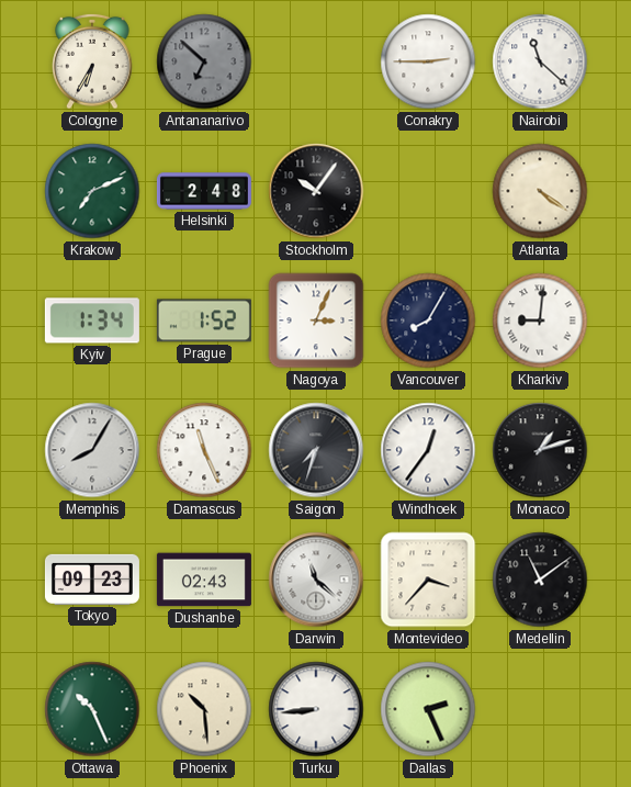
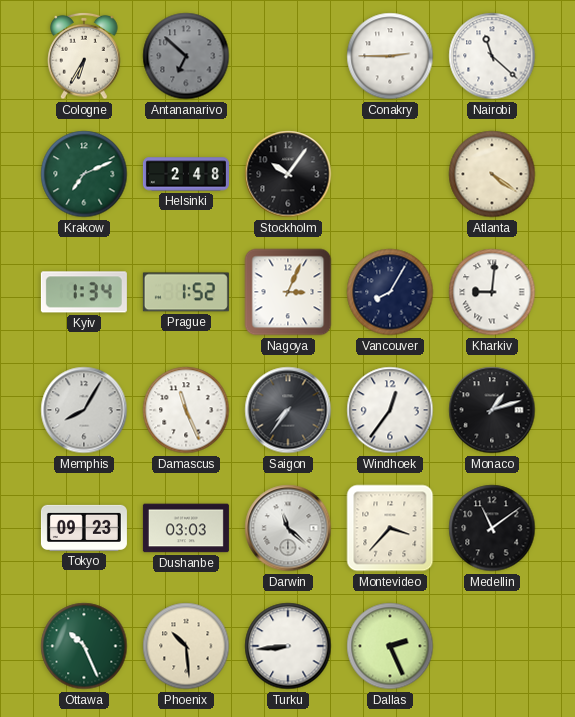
Saigon: 7:33 -> 7:36 (288, 410)
Dushanbe: 02:43 -> 03:03 (186, 528)
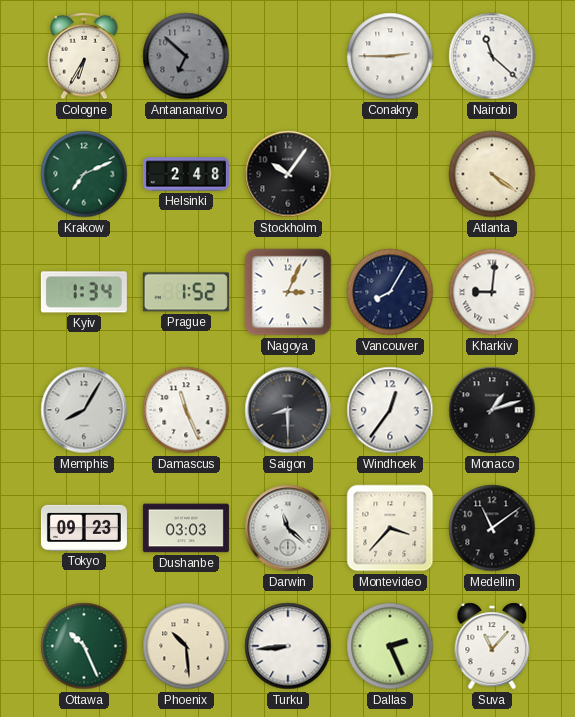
Saigon: 7:36 -> 8:30 (288, 410)
Suva: none -> 11:07 (492, 646)
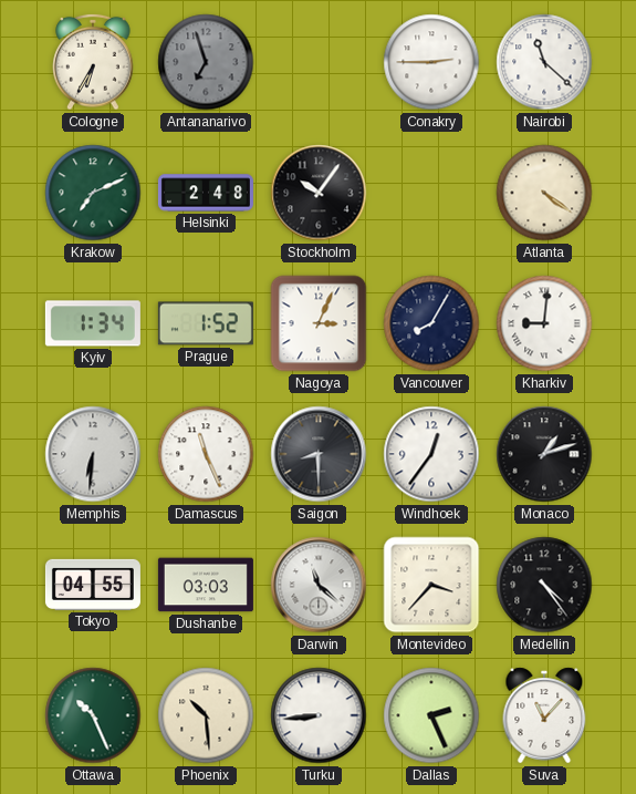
Antananarivo: 6:52 -> 6:57 (206, 62)
Memphis: 8:05 -> 6:31 (93, 454)
Tokyo: 09:23 -> 04:55 (93, 585)
Medellin: 11:09 -> 4:24 (544, 585)
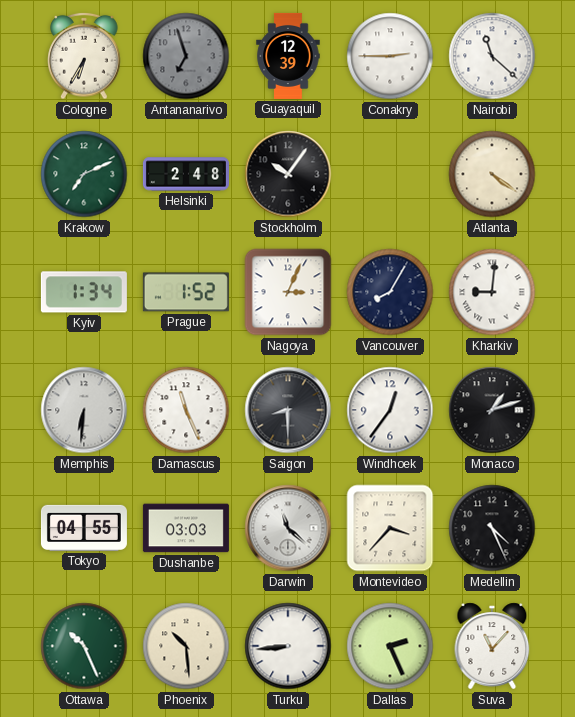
Guayaquil: none -> 12:39 (288, 56)
Medellin: 4:24 -> 4:26 (492, 528)
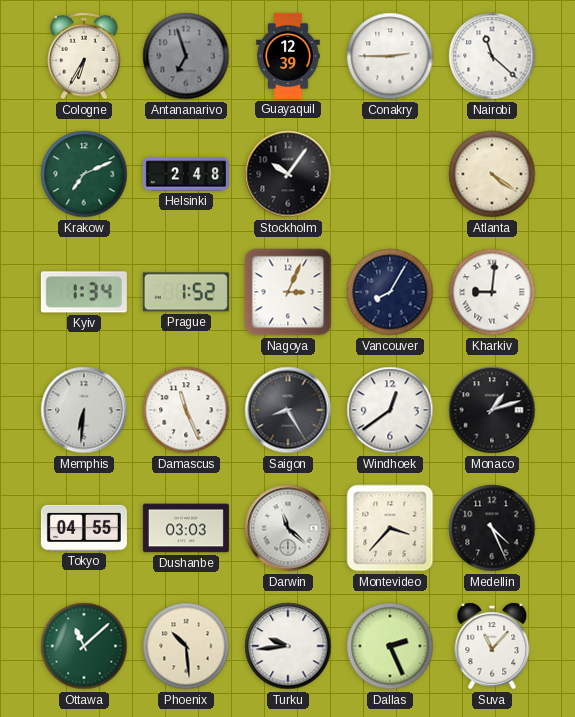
Saigon: 8:30 -> 8:25 (288, 410)
Windhoek: 12:36 -> 12:39 (390, 410)
Ottawa: 10:26 -> 11:08 (84, 646)
Turku: 8:44 -> 9:44 (288, 646)
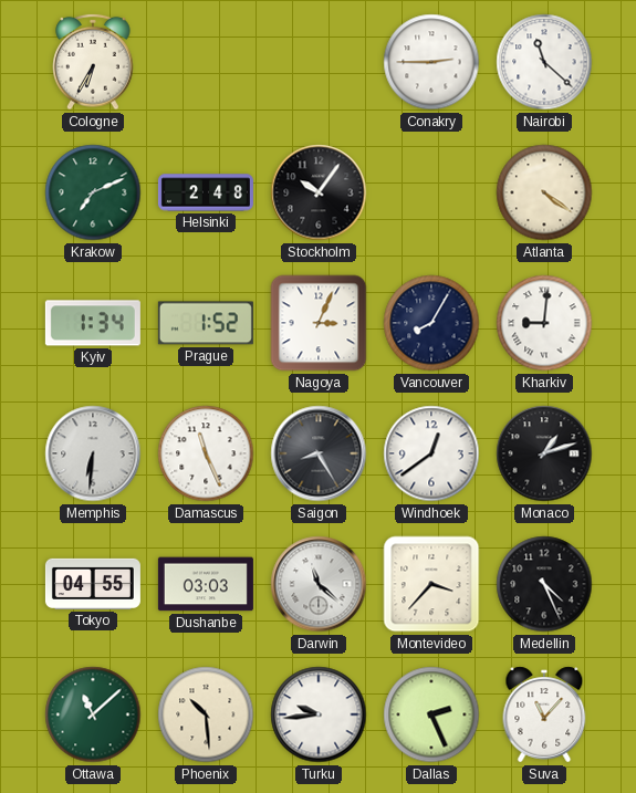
Antananarivo: 6:57 -> none (186, 56)
Guayaquil: 12:39 -> none (288, 56)
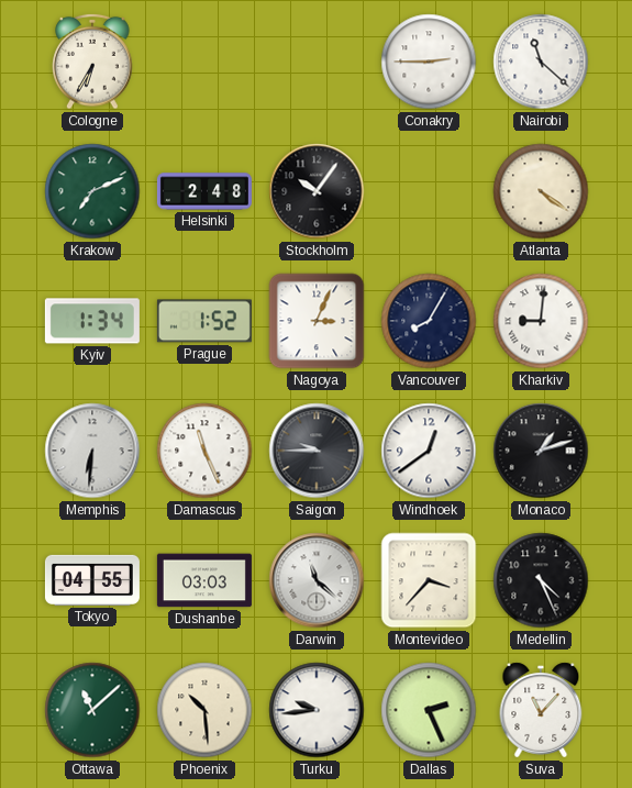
Saigon: 8:25 -> 9:45 (317, 451)
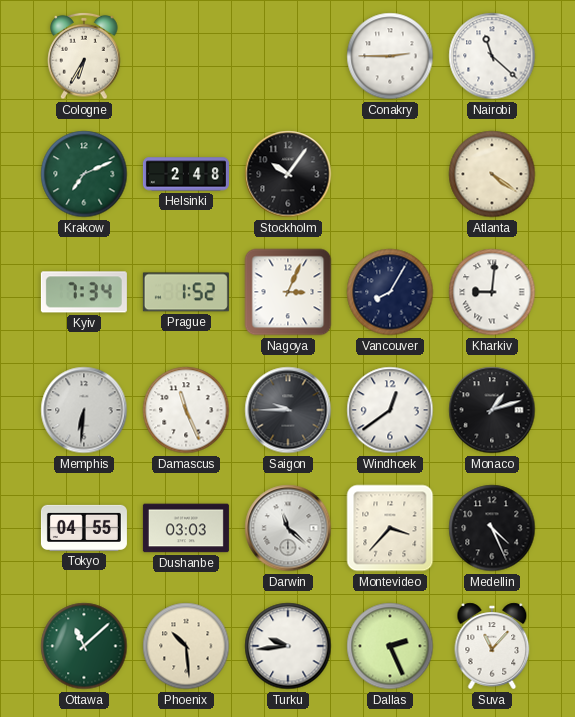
Kyiv: 1:34 -> 7:34 (84, 292)
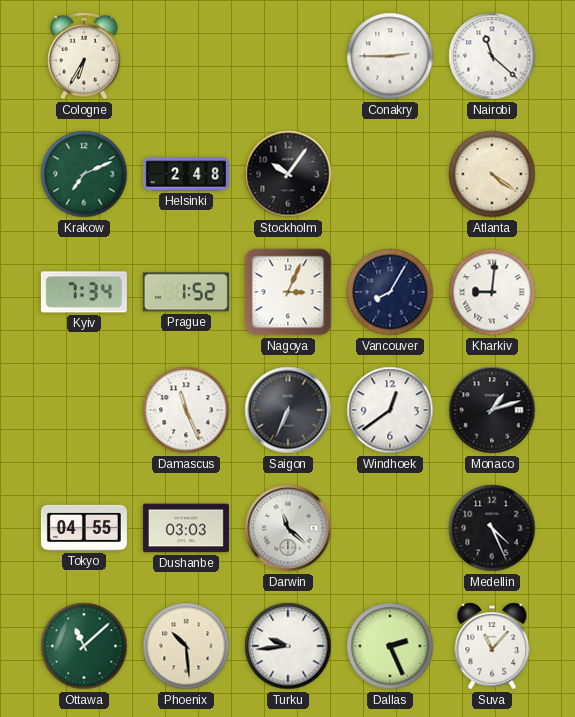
Memphis: 6:31 -> none (84, 410)
Saigon: 9:45 -> 6:34 (288, 410)
Montevideo: 3:37 -> none (390, 528)
